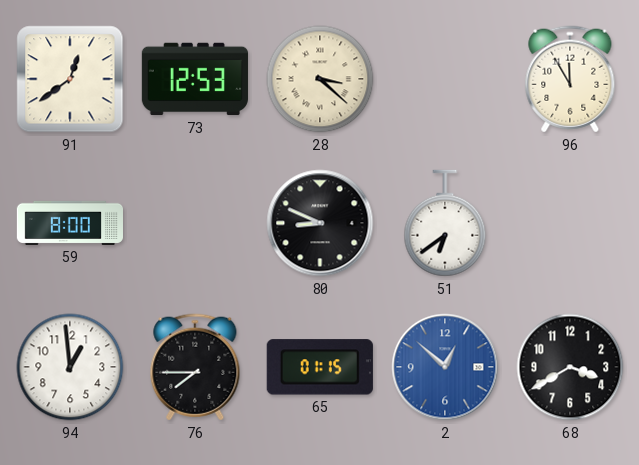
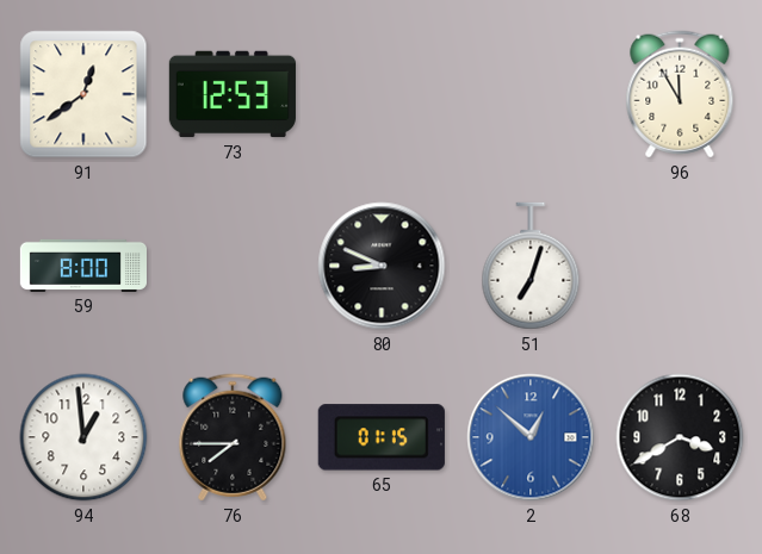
28: 3:22 -> none (320, 79)
51: 6:39 -> 7:03 (531, 266)
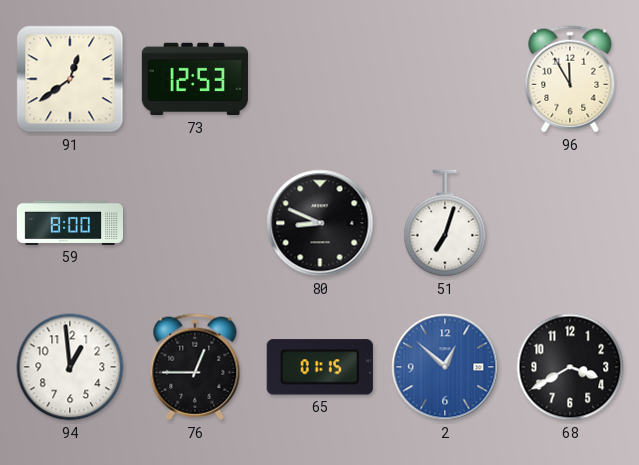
76: 7:45 -> 12:45 (195, 367)
